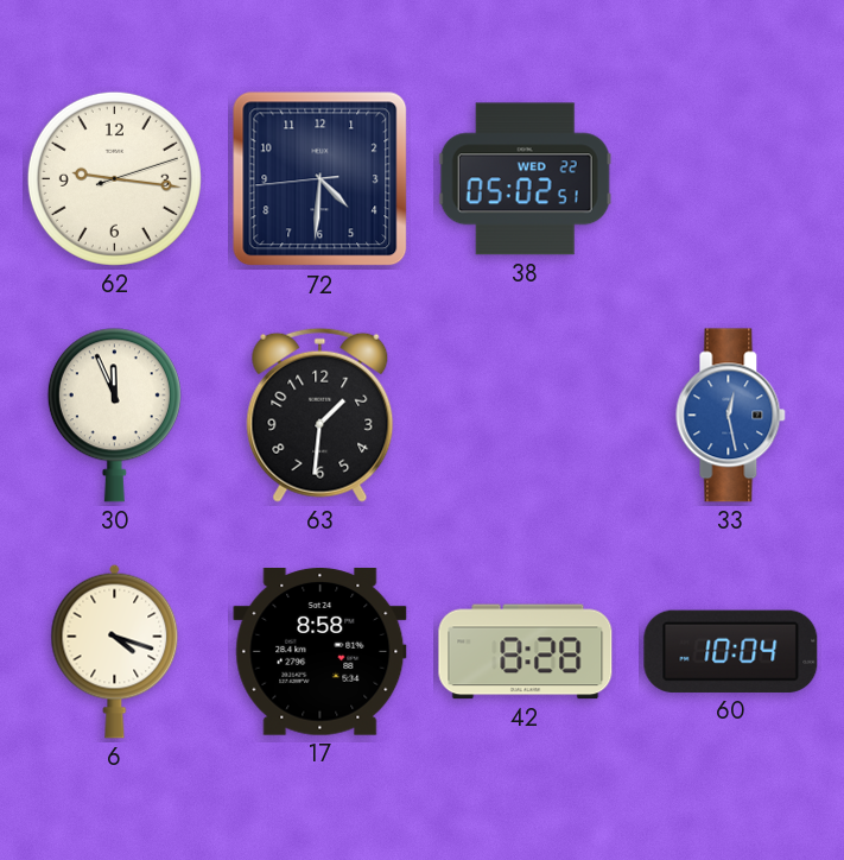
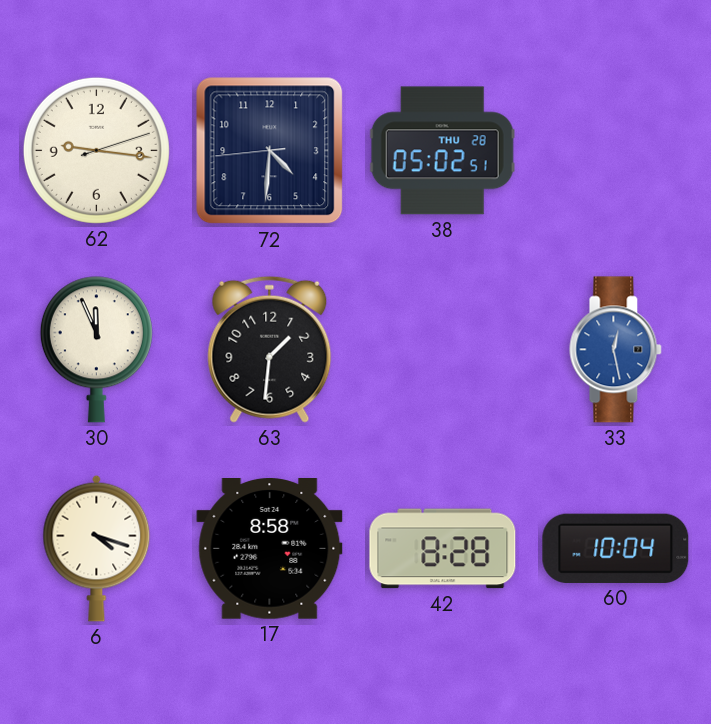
38 date: WED 22 -> THU 28 (442, 151)
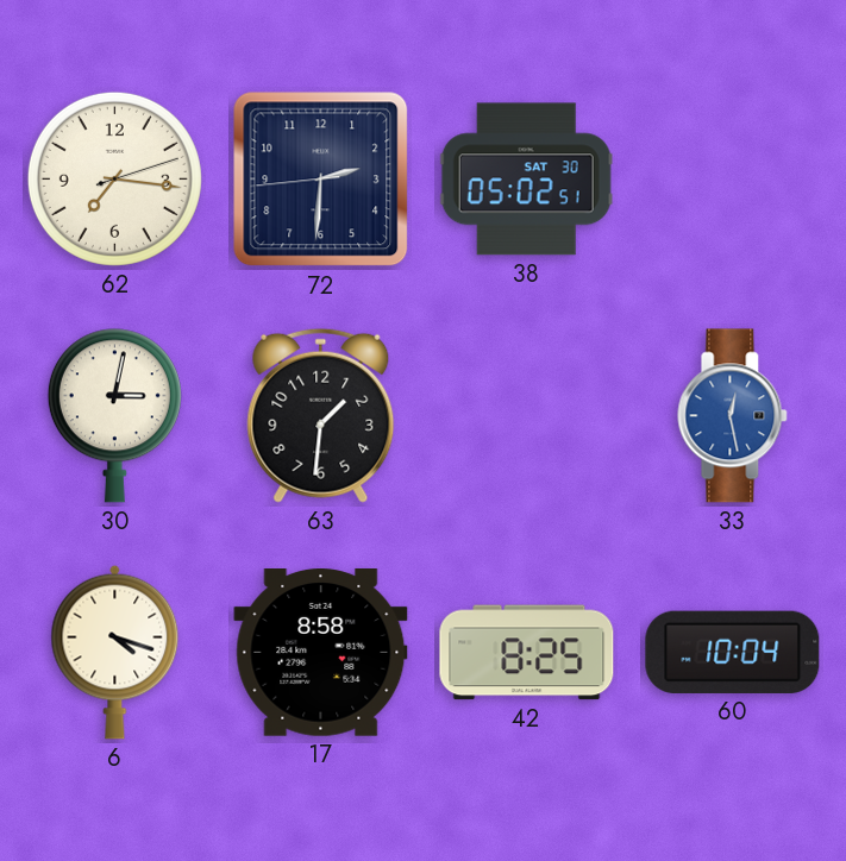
62: 9:16 -> 7:16 (114, 178)
72: 4:30 -> 2:30 (321, 180)
38 date: THU 28 -> SAT 30 (526, 180)
30: 11:56 -> 3:02 (114, 416)
42: 8:28 -> 8:25 (527, 653)
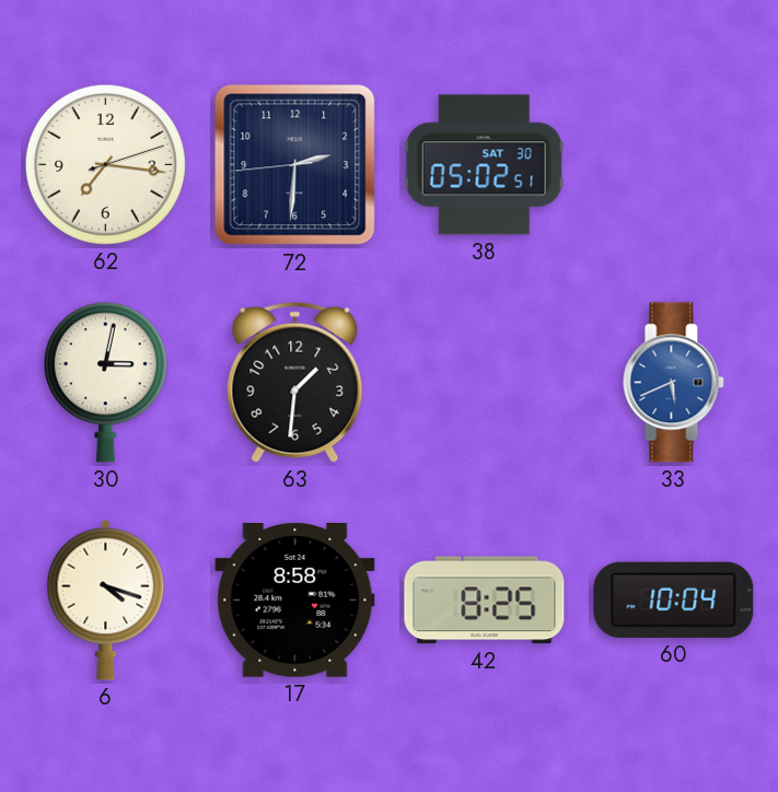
33: 12:28 -> 5:41 (674, 383)
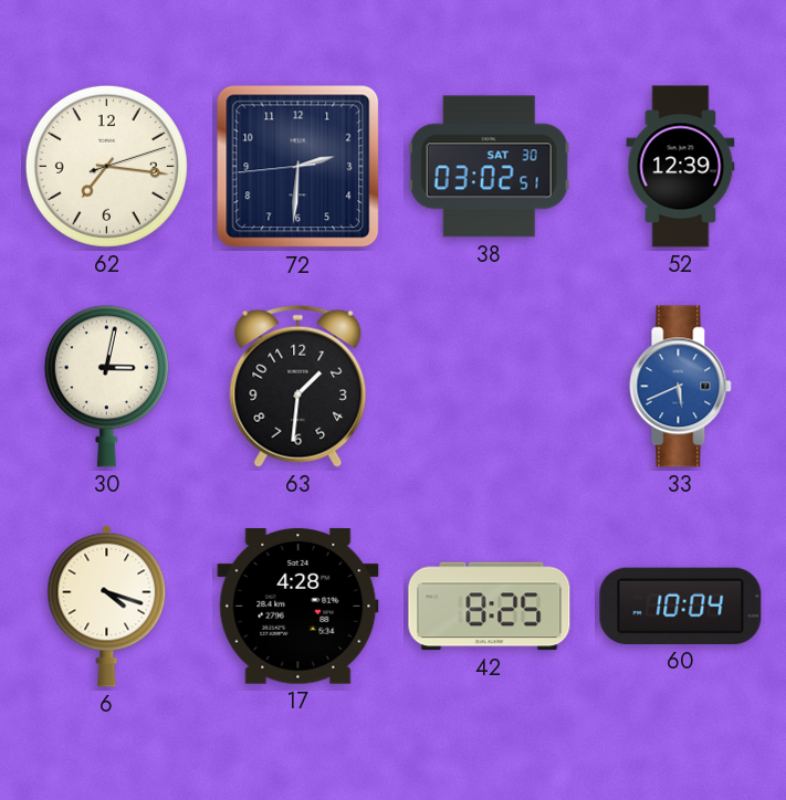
38: 05:02 -> 03:02 (489, 167)
52: none -> 12:39 (681, 167)
17: 8:58 -> 4:28 (298, 607)
